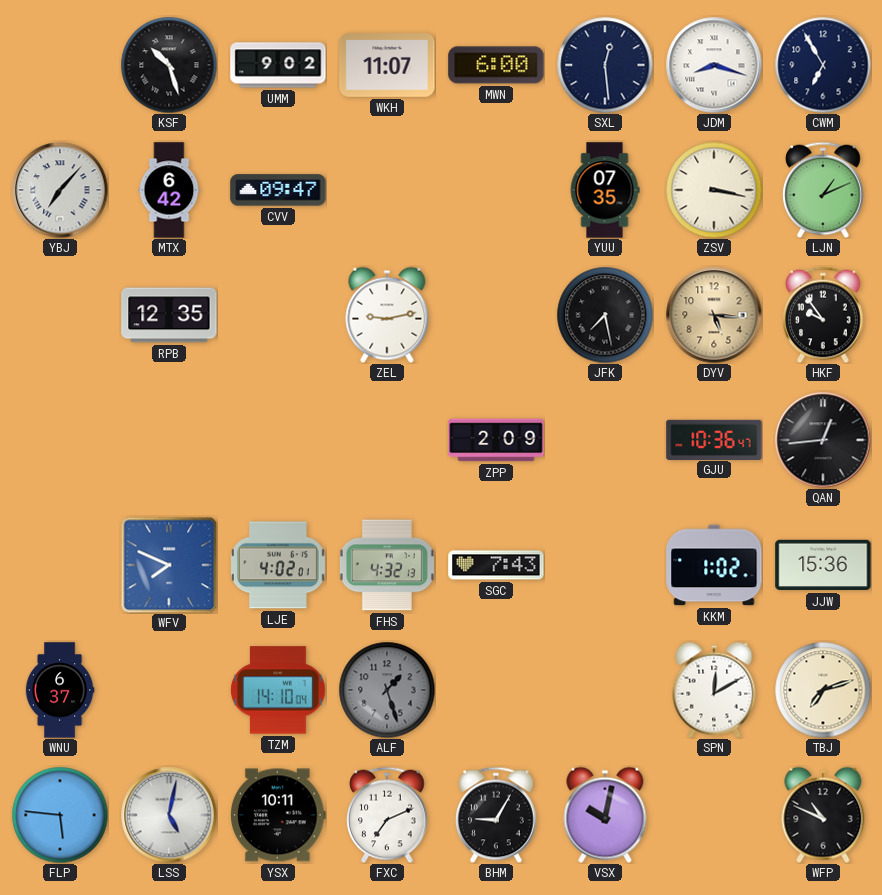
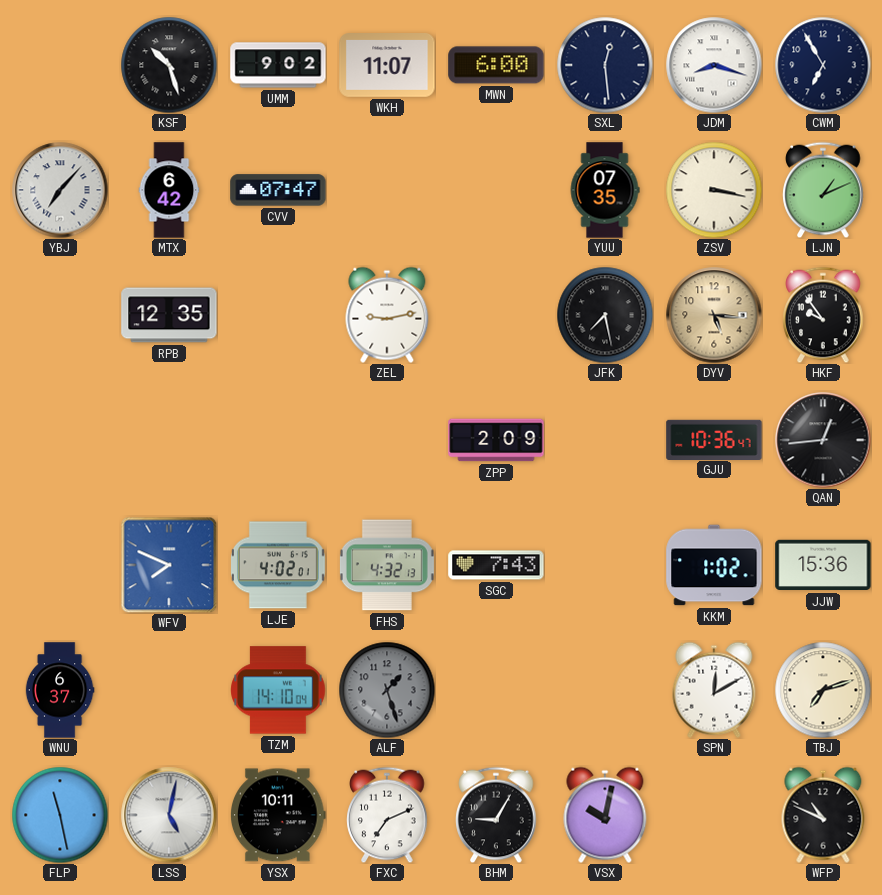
CVV: 09:47 -> 07:47 (278, 190)
FLP: 5:46 -> 11:28 (60, 815)
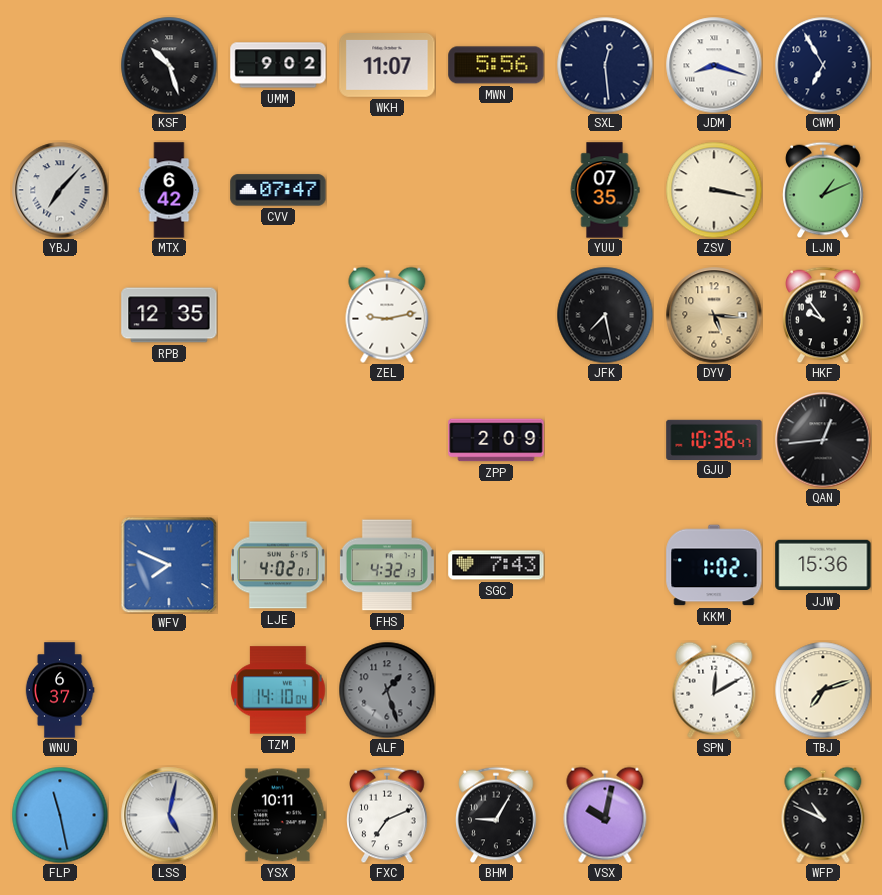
MWN: 6:00 -> 5:56 (496, 65)
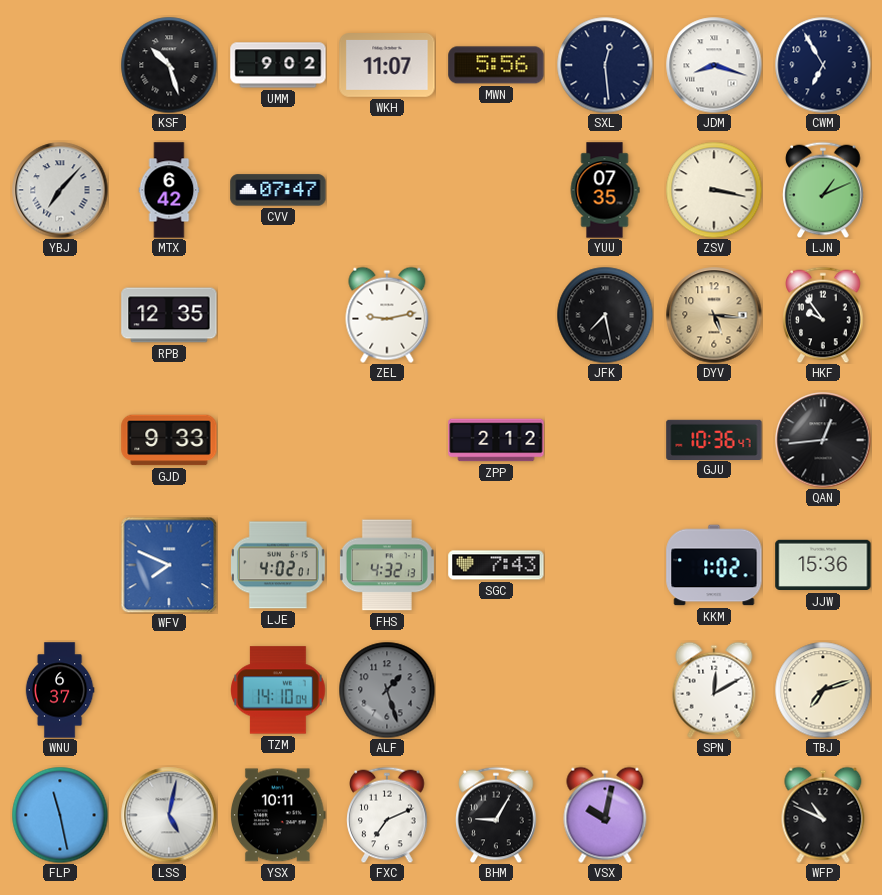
GJD: none -> 9:33 (169, 440)
ZPP: 2:09 -> 2:12 (496, 440)
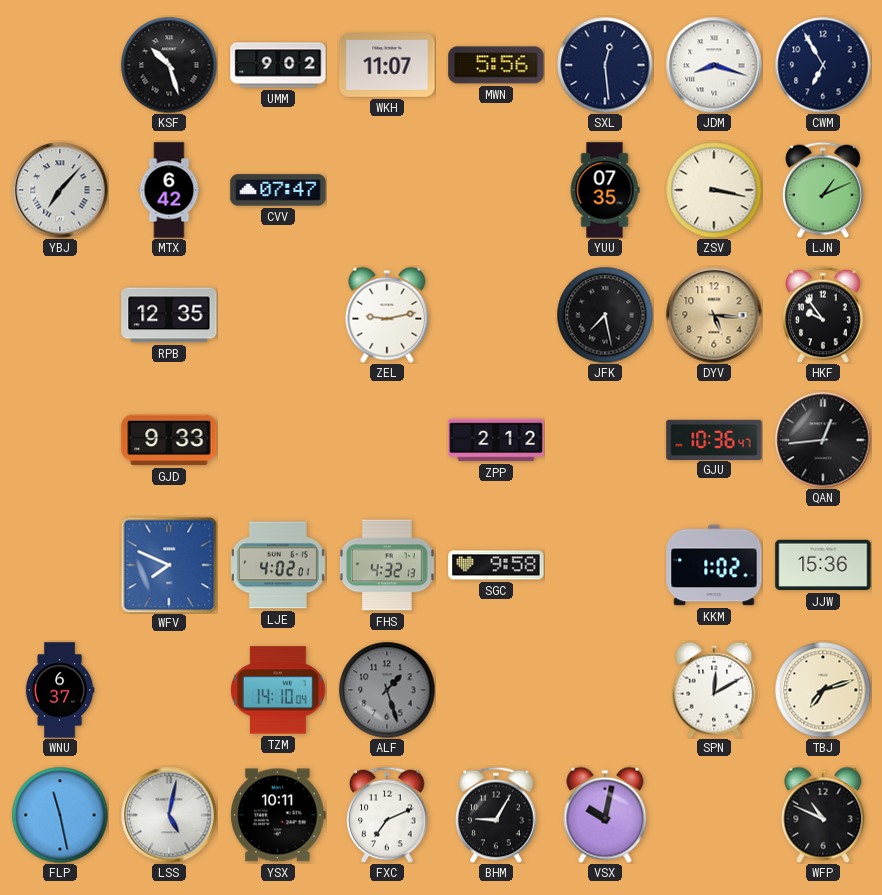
SGC: 7:43 -> 9:58 (496, 565)
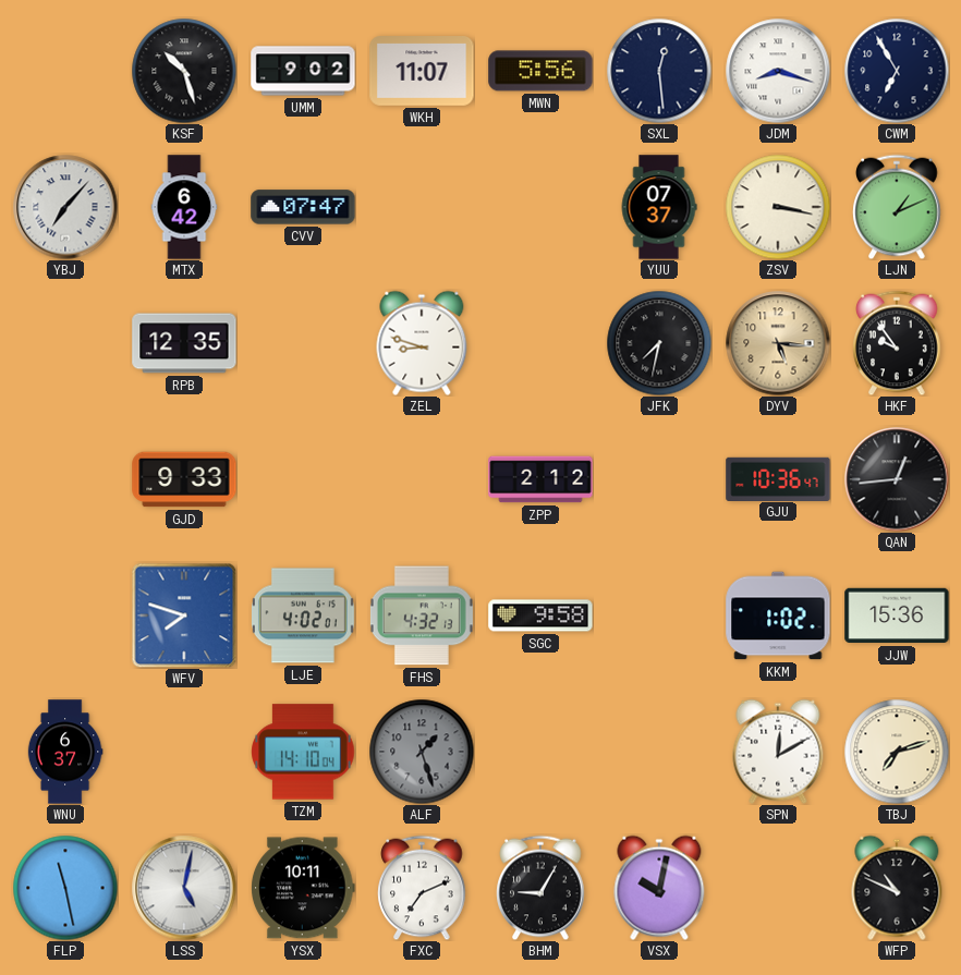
YUU: 07:35 -> 07:37 (659, 207)
ZEL: 9:13 -> 8:48 (422, 343)
JFK: 7:28 -> 7:32 (659, 343)
WFV: 7:49 -> 7:48 (184, 616)
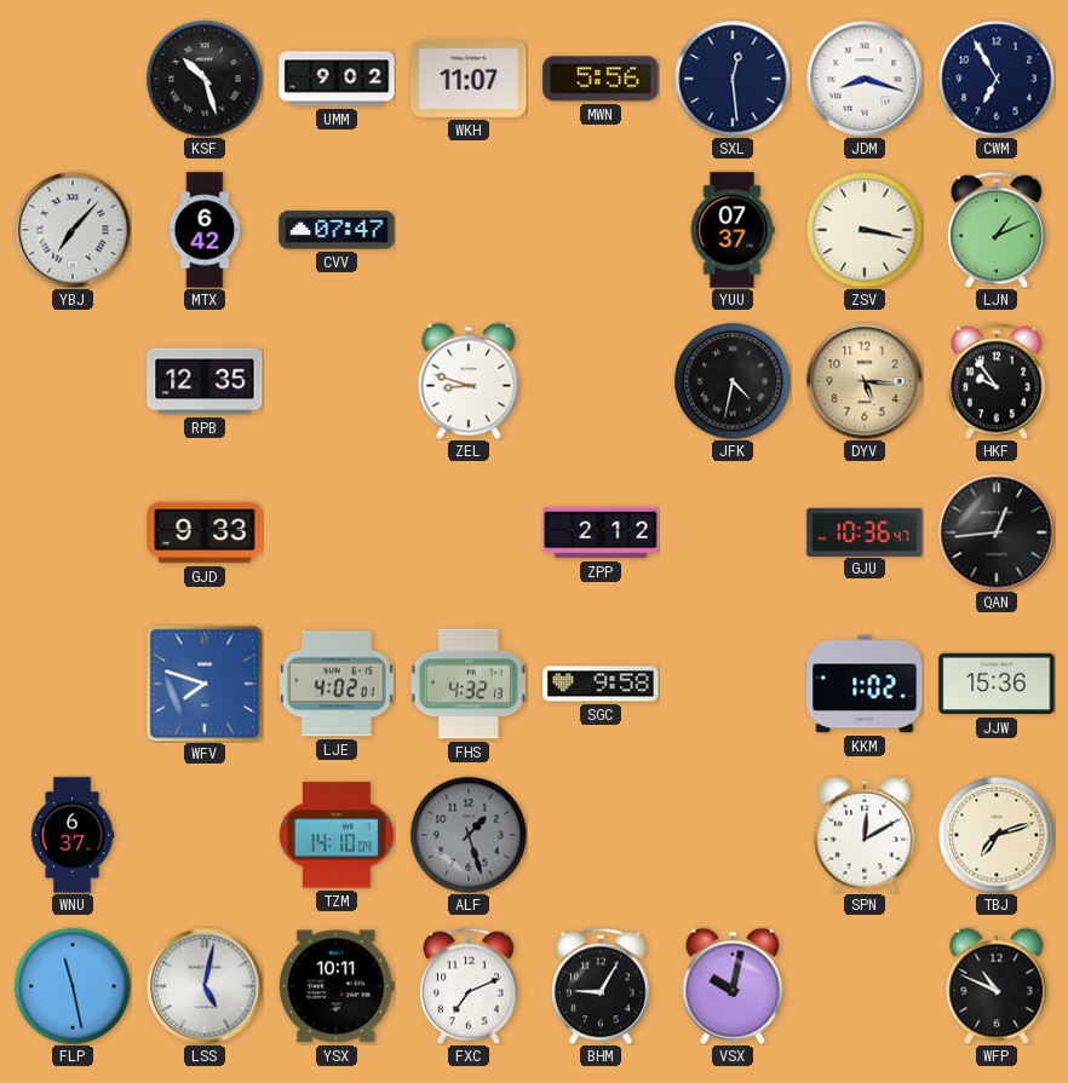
JFK: 7:32 -> 4:32 (733, 381)
